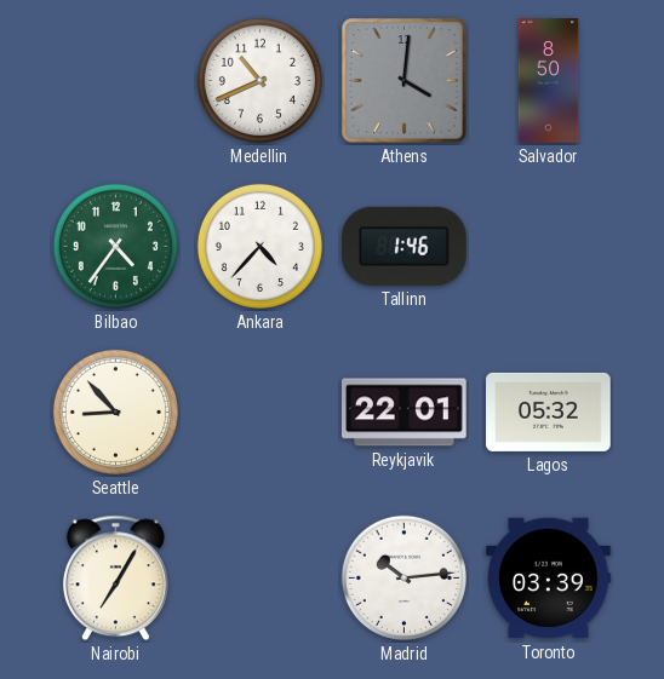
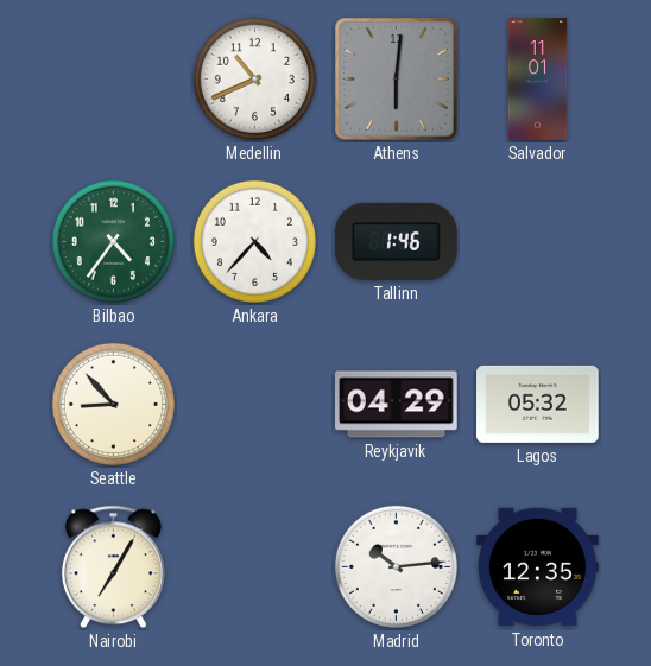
Athens: 4:01 -> 6:01 (397, 80)
Salvador: 8:50 -> 11:01 (538, 80)
Reykjavik: 22:01 -> 04:29 (397, 405)
Toronto: 03:39 -> 12:35 (538, 567)
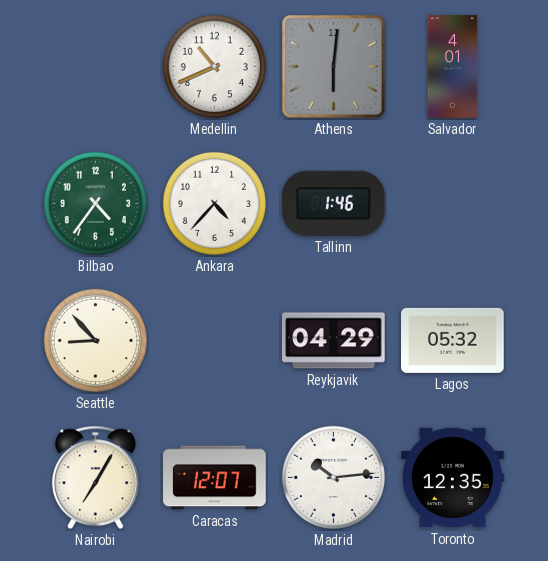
Salvador: 11:01 -> 4:01 (453, 67)
Caracas: none -> 12:07 (215, 478)
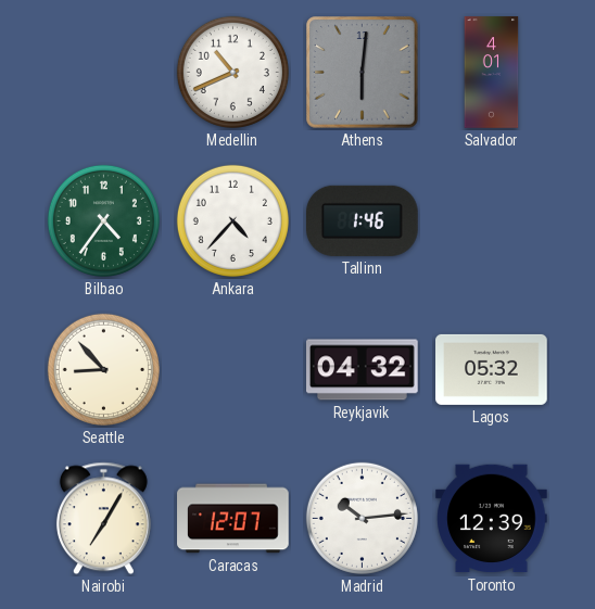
Reykjavik: 04:29 -> 04:32 (363, 370)
Toronto: 12:35 -> 12:39 (492, 519)
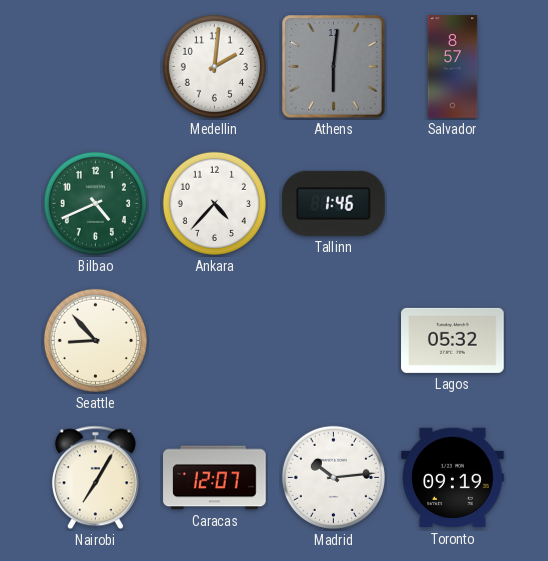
Medellin: 10:41 -> 2:01 (214, 66)
Salvador: 4:01 -> 8:57 (453, 67)
Bilbao: 4:36 -> 4:41 (95, 203)
Reykjavik: 04:32 -> none (363, 370)
Toronto: 12:39 -> 09:19 (453, 478)
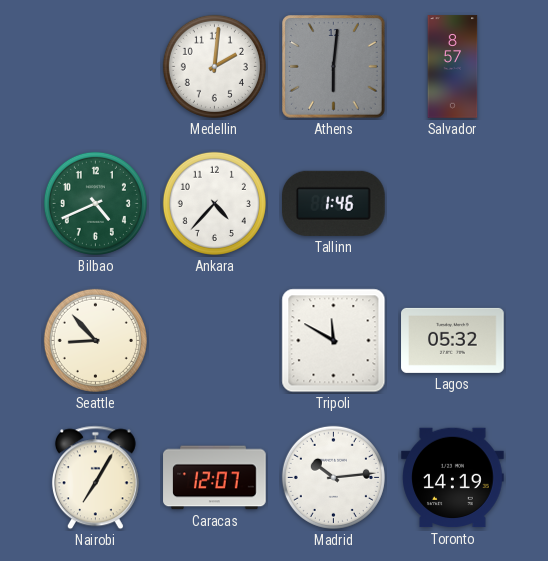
Tripoli: none -> 11:50 (334, 341)
Toronto: 09:19 -> 14:19 (453, 478)
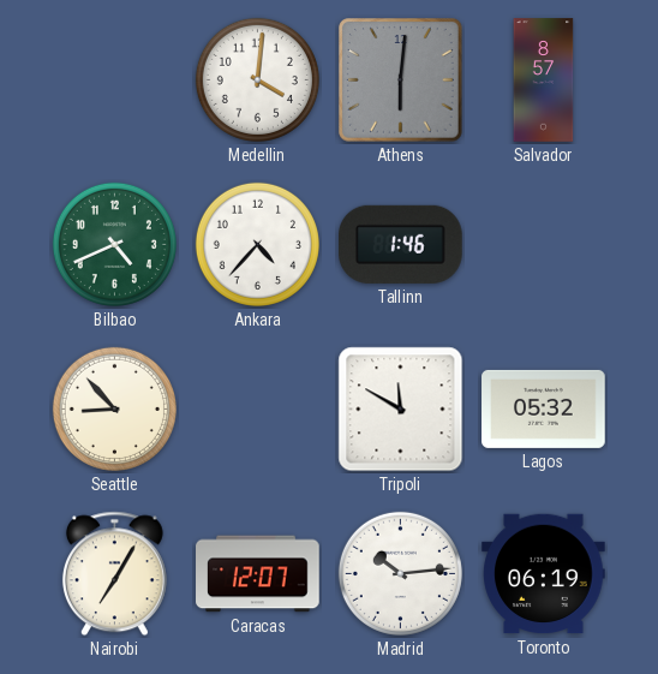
Medellin: 2:01 -> 4:01 (257, 79)
Toronto: 14:19 -> 06:19 (544, 574)
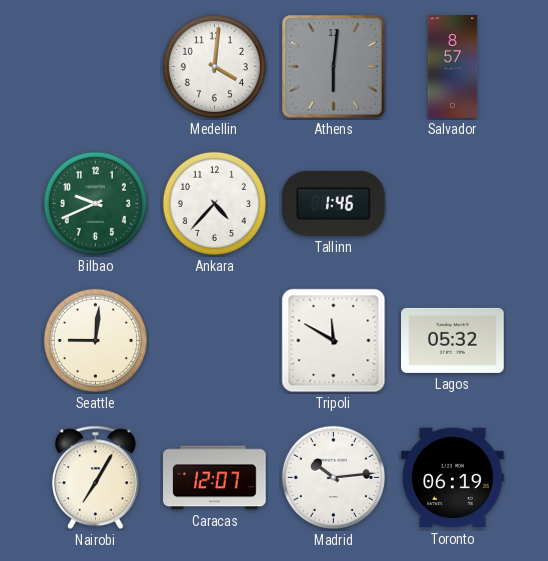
Bilbao: 4:41 -> 9:41 (95, 203)
Seattle: 8:53 -> 9:01 (95, 340)
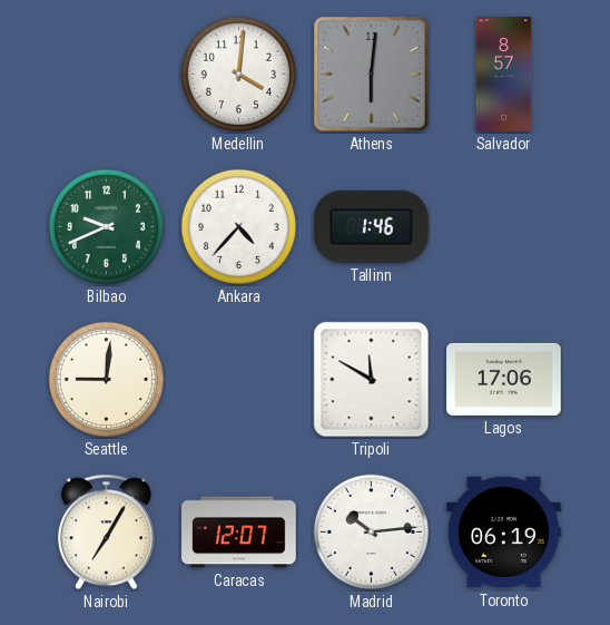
Lagos: 05:32 -> 17:06 (504, 379)
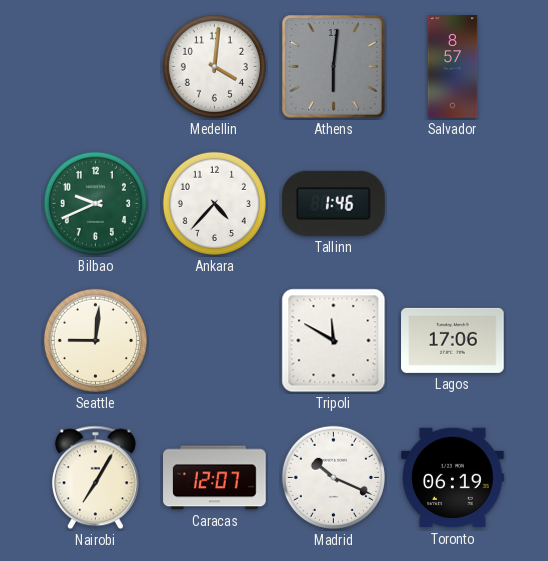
Madrid: 10:14 -> 10:19 (333, 477)
